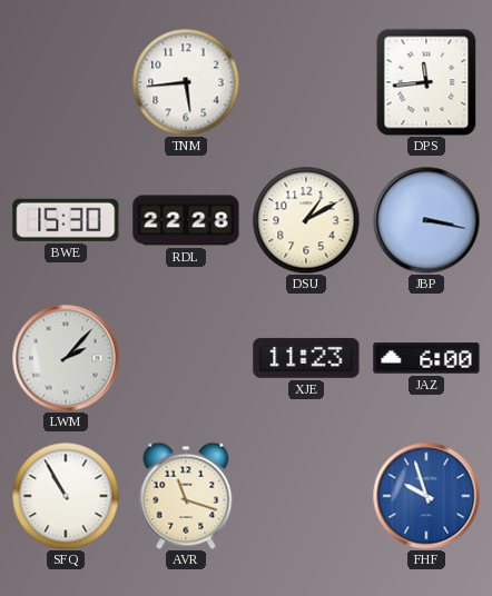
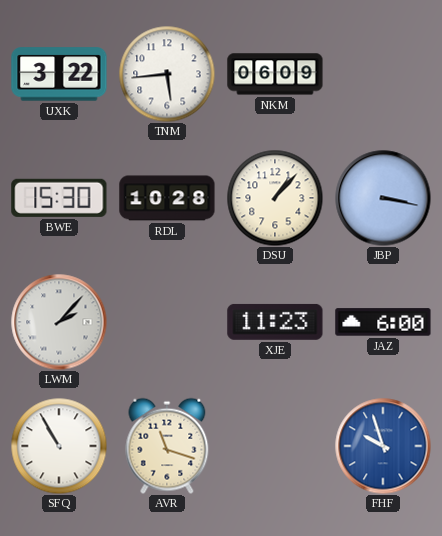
UXK: none -> 3:22 (59, 74)
NKM: none -> 06:09 (275, 74)
DPS: 11:44 -> none (426, 82)
RDL: 22:28 -> 10:28 (167, 198)
DSU: 1:10 -> 1:07 (275, 198)
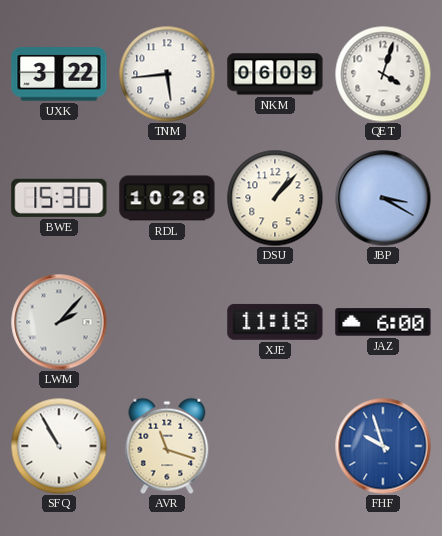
QET: none -> 4:03 (383, 74)
JBP: 3:17 -> 3:20 (383, 198)
XJE: 11:23 -> 11:18 (275, 322)
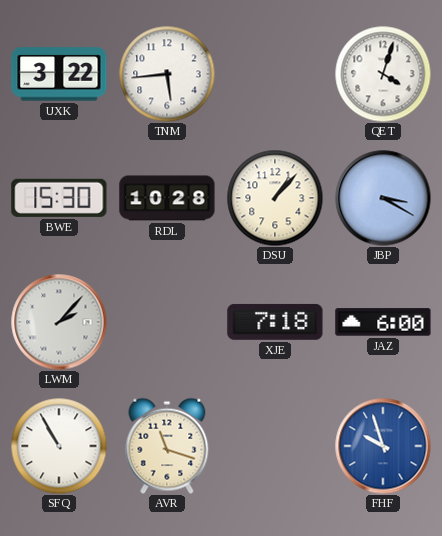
NKM: 06:09 -> none (275, 74)
XJE: 11:18 -> 7:18 (275, 322)
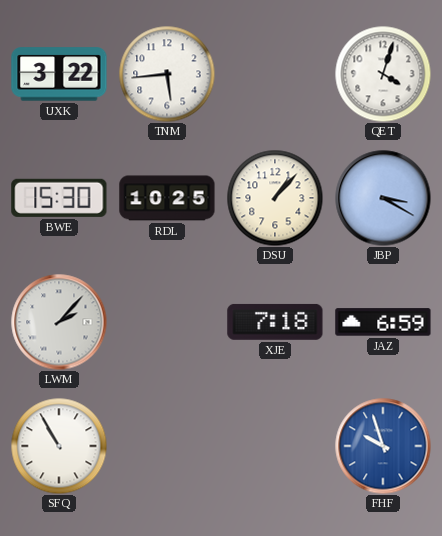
RDL: 10:28 -> 10:25 (167, 198)
JAZ: 6:00 -> 6:59 (383, 322)
AVR: 11:18 -> none (167, 446)
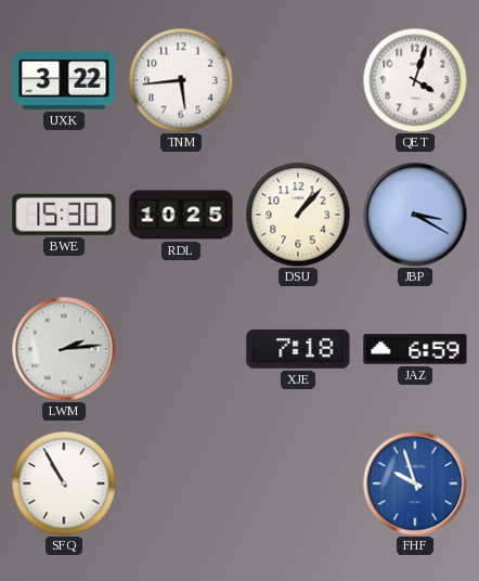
LWM: 2:07 -> 2:14 (64, 349)
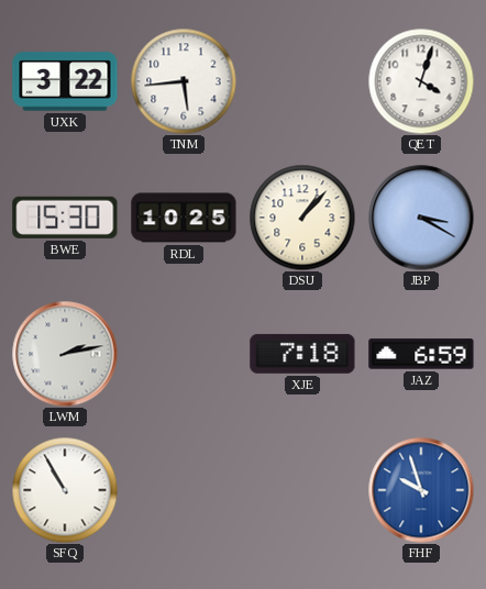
LWM: 2:14 -> 2:13 (65, 354)
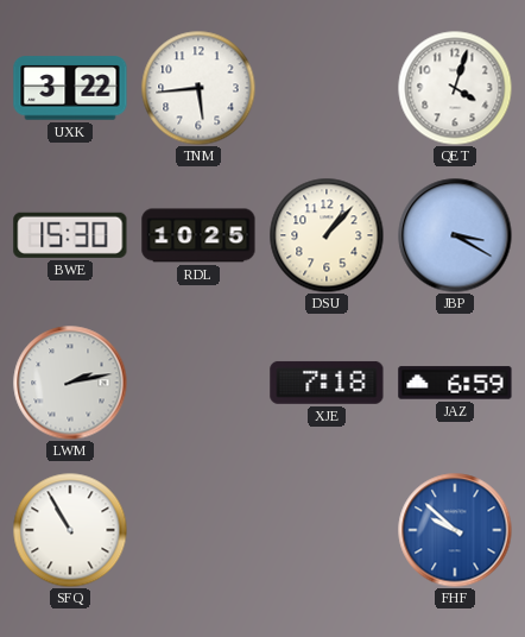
FHF: 9:57 -> 9:52 (455, 530)
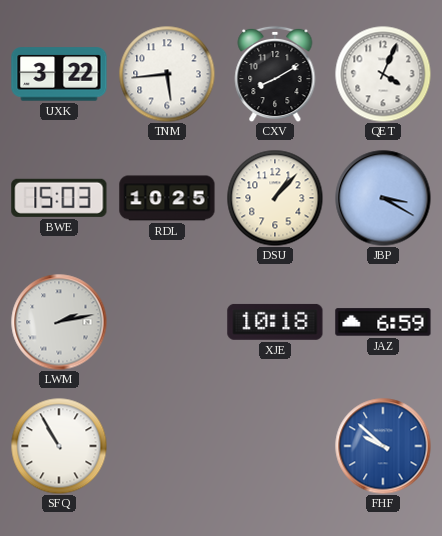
CXV: none -> 8:10 (275, 74)
QET: 4:03 -> 4:04 (383, 74)
BWE: 15:30 -> 15:03 (59, 198)
XJE: 7:18 -> 10:18 (275, 322)
